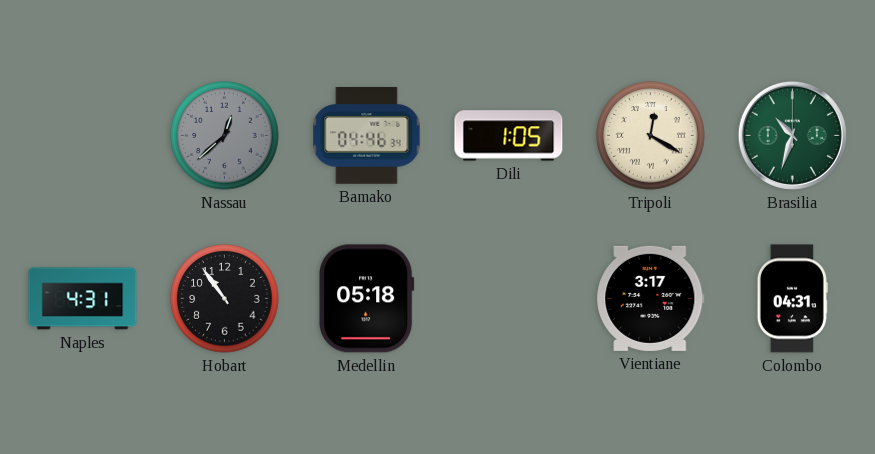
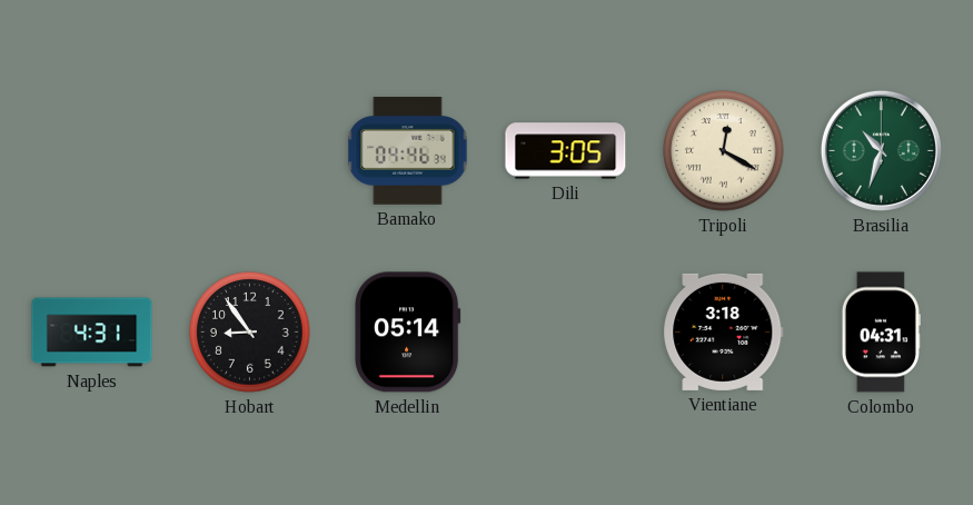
Nassau: 12:38 -> none (225, 136)
Dili: 1:05 -> 3:05 (566, 151)
Hobart: 10:54 -> 8:54 (250, 333)
Medellin: 05:18 -> 05:14 (408, 333)
Vientiane: 3:17 -> 3:18 (724, 331)
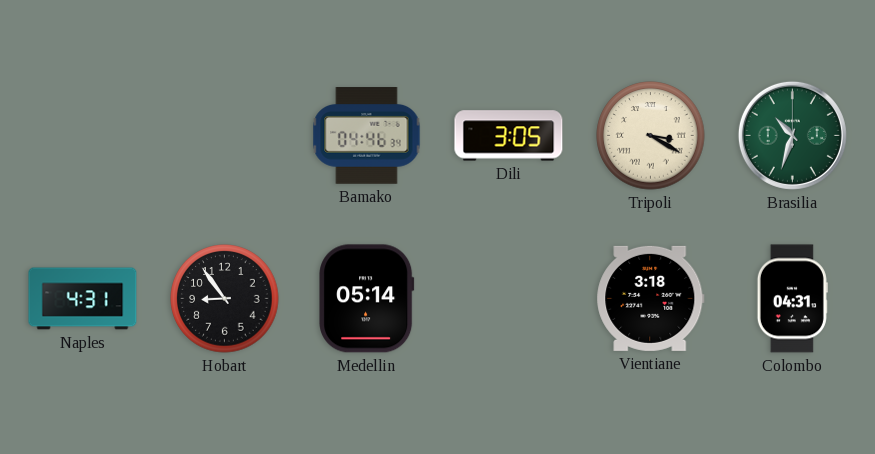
Tripoli: 12:20 -> 3:20 (651, 136)
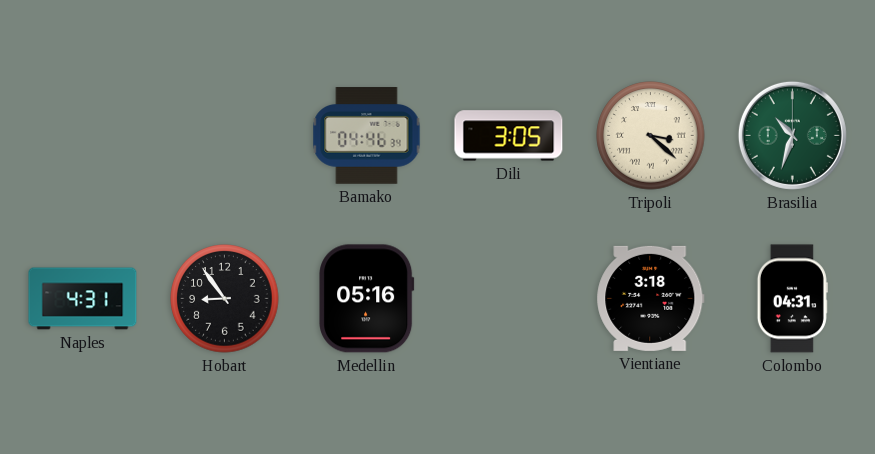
Tripoli: 3:20 -> 3:22 (651, 136)
Medellin: 05:14 -> 05:16 (367, 299)
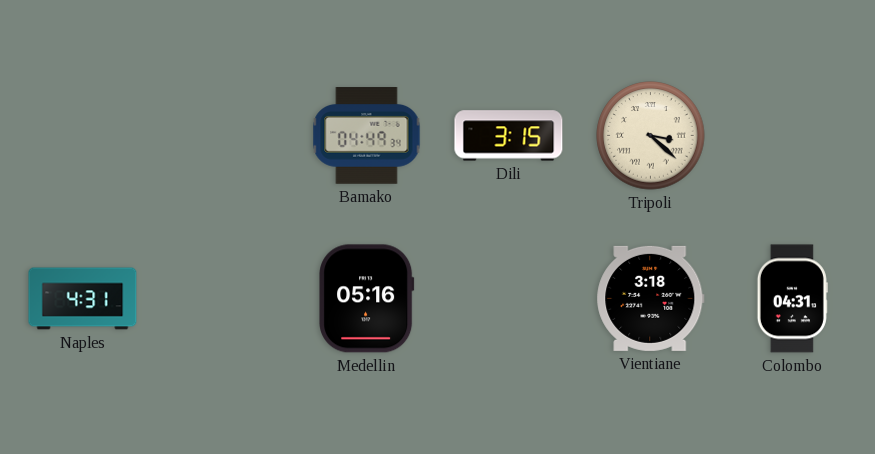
Bamako: 04:46 -> 04:49 (367, 136)
Dili: 3:05 -> 3:15 (509, 136)
Brasilia: 10:33 -> none (792, 135)
Hobart: 8:54 -> none (225, 299)
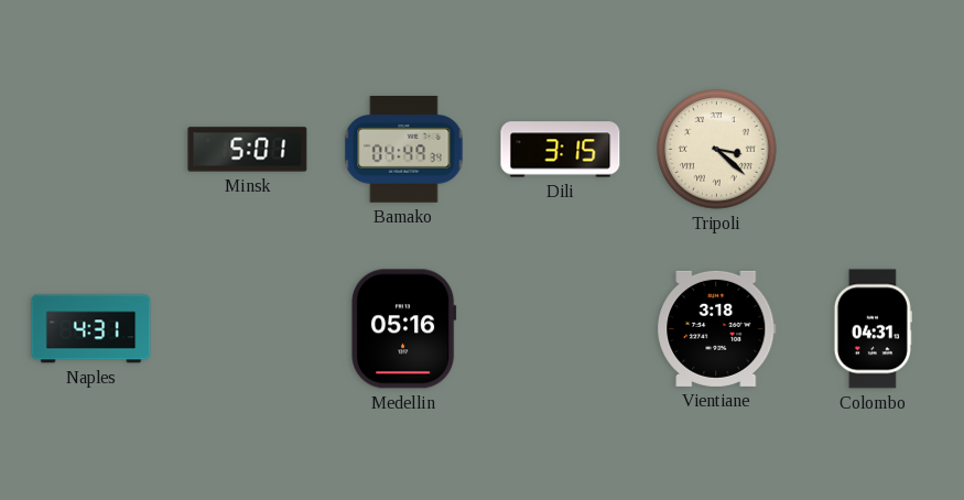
Minsk: none -> 5:01 (248, 150)
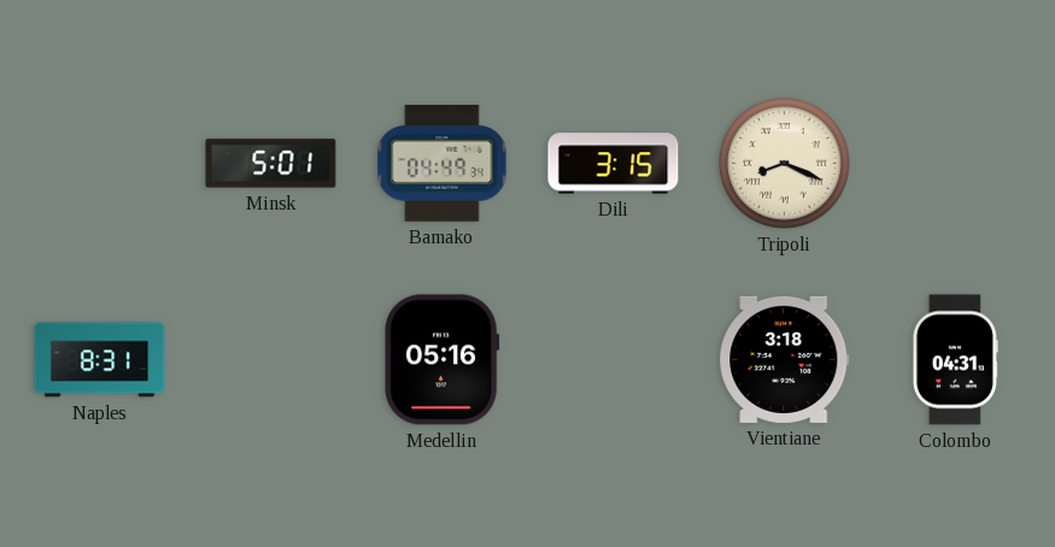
Tripoli: 3:22 -> 8:19 (785, 164)
Naples: 4:31 -> 8:31 (100, 360)
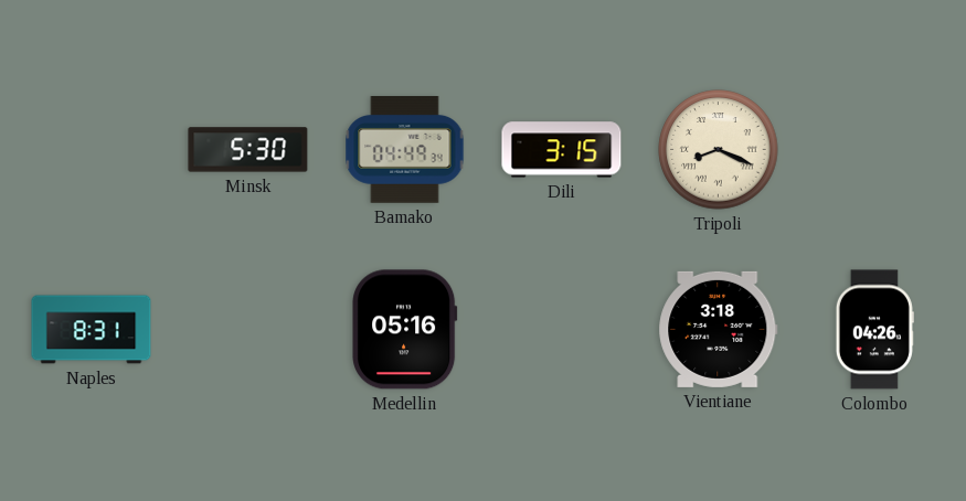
Minsk: 5:01 -> 5:30 (248, 150)
Colombo: 04:31 -> 04:26 (874, 330)
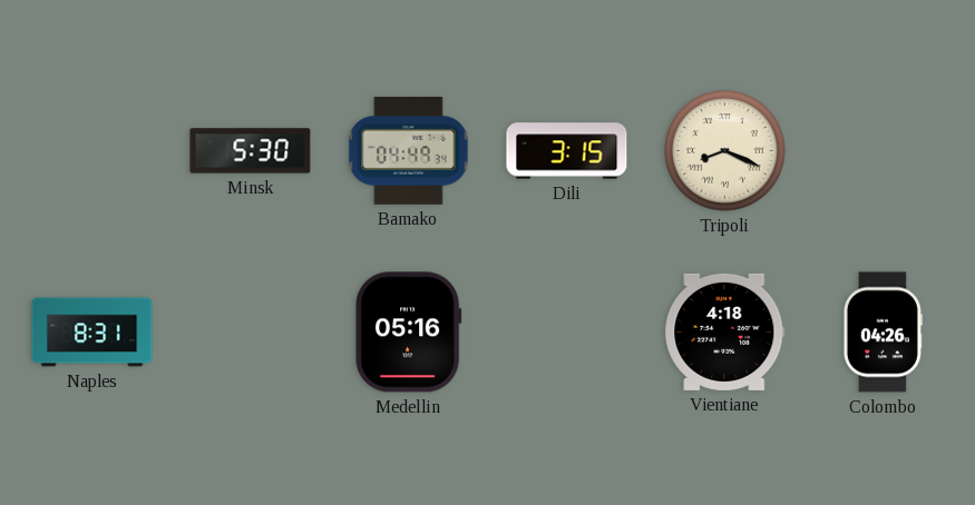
Vientiane: 3:18 -> 4:18 (725, 331)
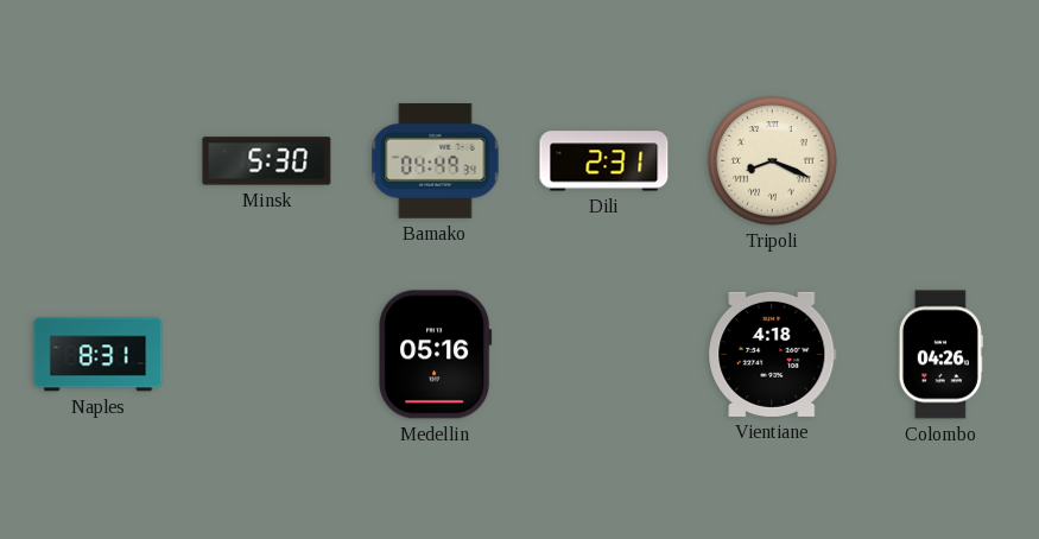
Dili: 3:15 -> 2:31 (604, 161)
